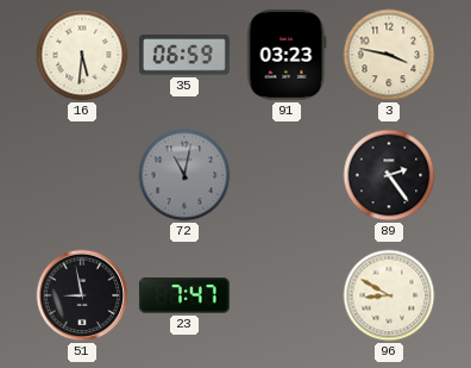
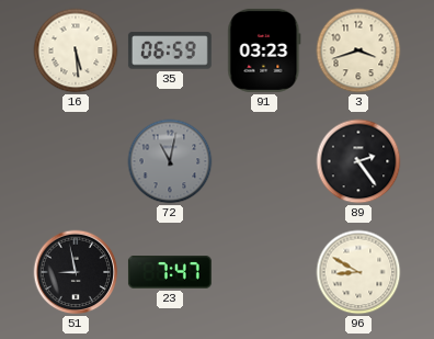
16: 5:31 -> 5:29 (76, 50)
3: 3:47 -> 3:42 (358, 50)
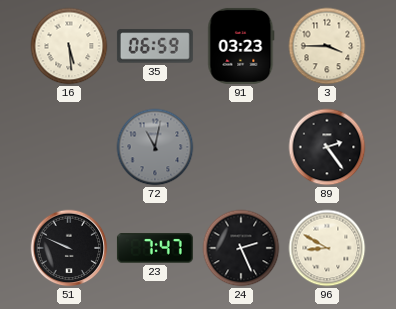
3: 3:42 -> 3:45 (327, 46)
51: 8:58 -> 9:49 (69, 248)
24: none -> 2:26 (241, 248)
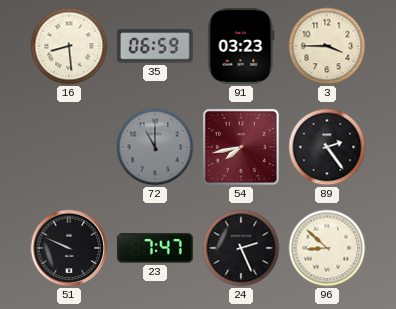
16: 5:29 -> 8:29 (69, 46)
72: 11:02 -> 11:00 (155, 147)
54: none -> 7:43 (241, 147)
96: 8:50 -> 8:52 (327, 248)
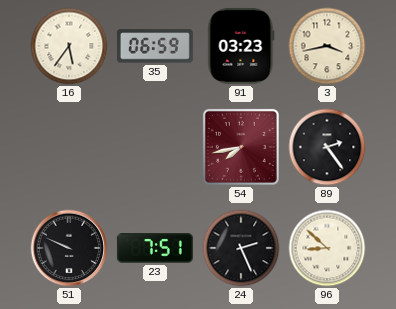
16: 8:29 -> 5:36 (69, 46)
3: 3:45 -> 3:43 (327, 46)
72: 11:00 -> none (155, 147)
23: 7:47 -> 7:51 (155, 248)
